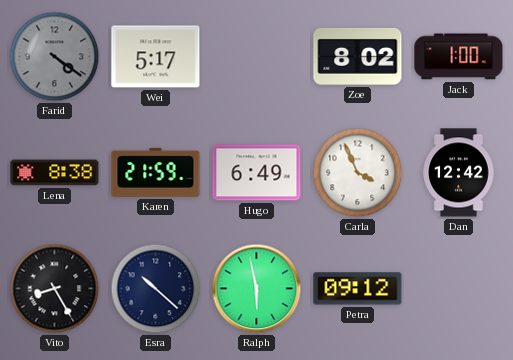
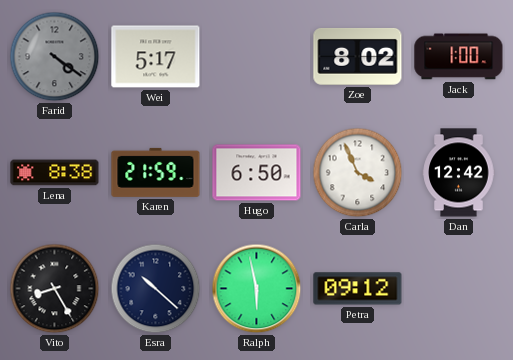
Hugo: 6:49 -> 6:50 (257, 173)
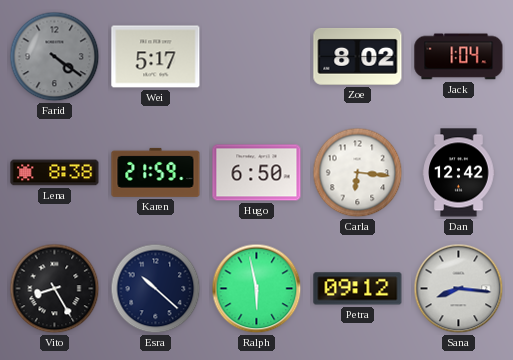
Jack: 1:00 -> 1:04 (459, 57)
Carla: 3:56 -> 6:16 (358, 173)
Sana: none -> 8:16 (459, 289)
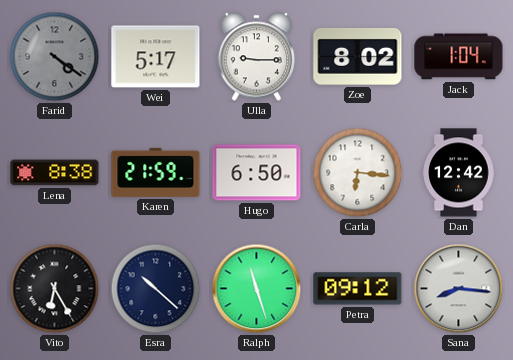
Ulla: none -> 9:15 (257, 57)
Vito: 8:25 -> 6:25 (55, 289)
Ralph: 5:58 -> 11:27 (257, 289)
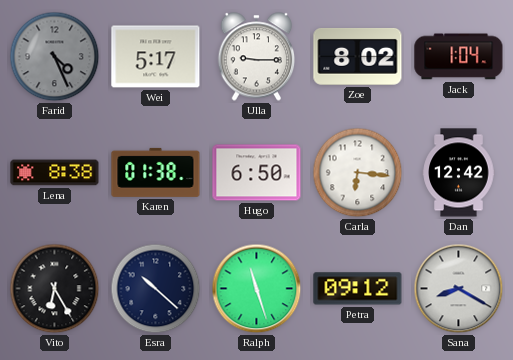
Farid: 4:21 -> 4:26 (55, 57)
Karen: 21:59 -> 01:38 (156, 172)
Sana: 8:16 -> 8:20 (459, 289)
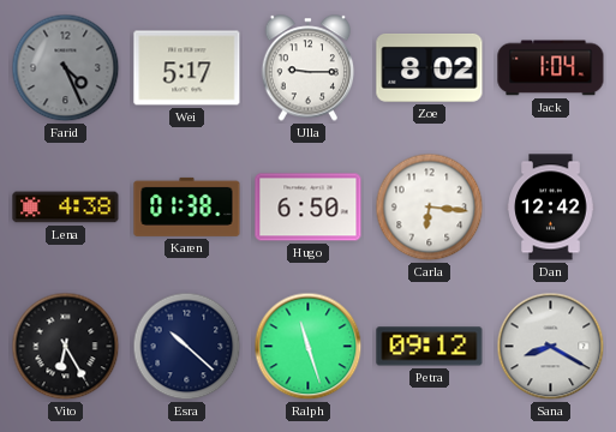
Lena: 8:38 -> 4:38 (66, 208)
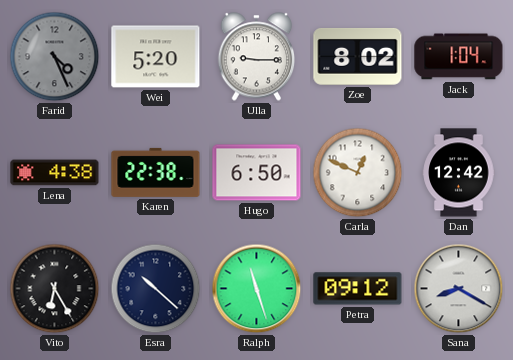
Wei: 5:17 -> 5:20 (156, 57)
Karen: 01:38 -> 22:38 (156, 172)
Carla: 6:16 -> 12:49 (358, 173)
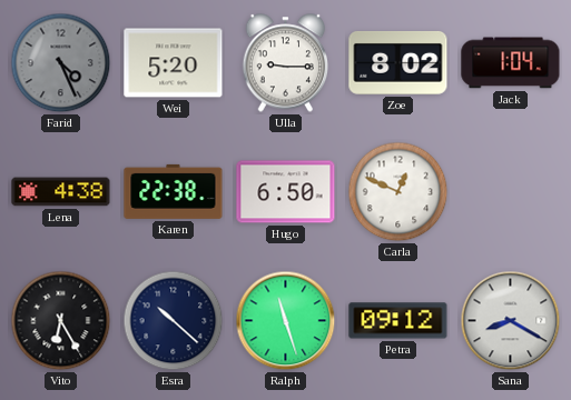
Dan: 12:42 -> none (459, 173)
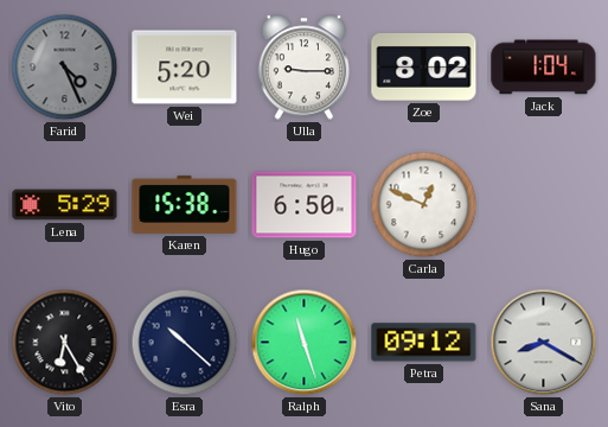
Lena: 4:38 -> 5:29 (65, 205)
Karen: 22:38 -> 15:38 (185, 204)
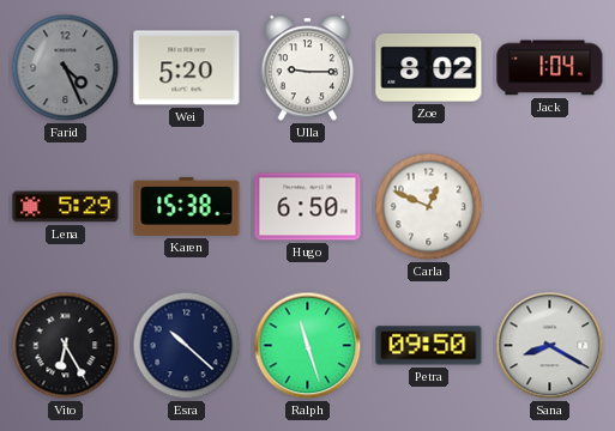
Petra: 09:12 -> 09:50 (429, 346)
